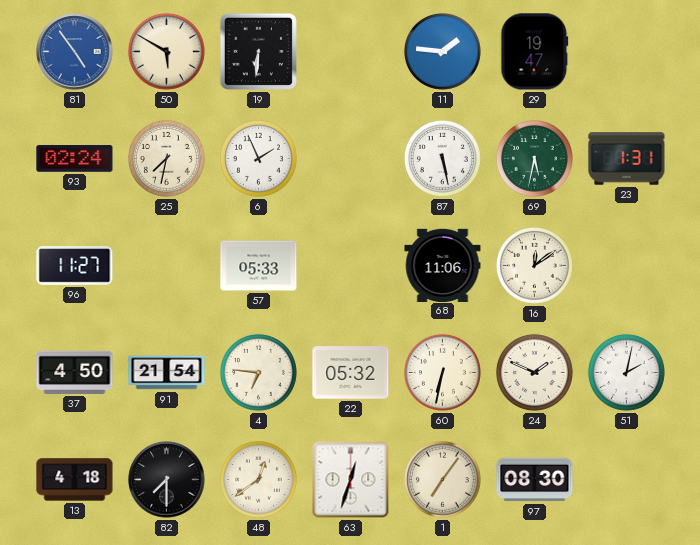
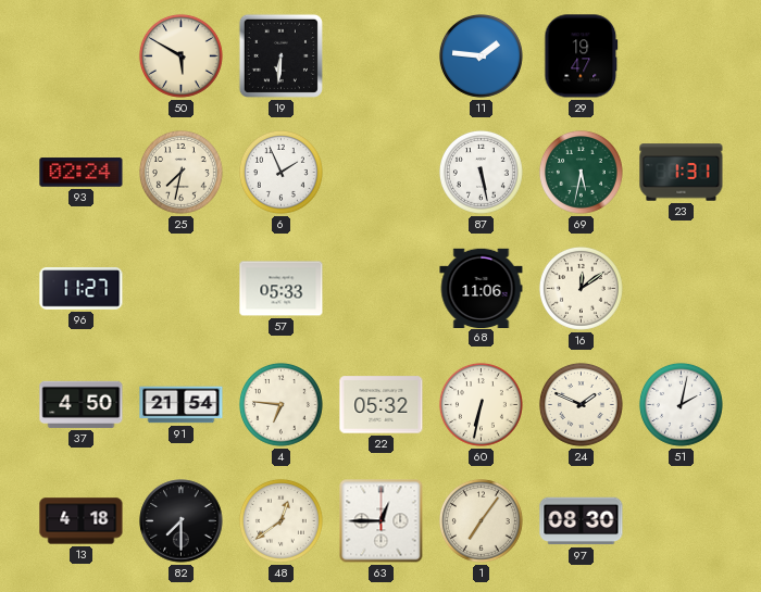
81: 4:54 -> none (75, 52)
63: 12:33 -> 12:45 (382, 521)
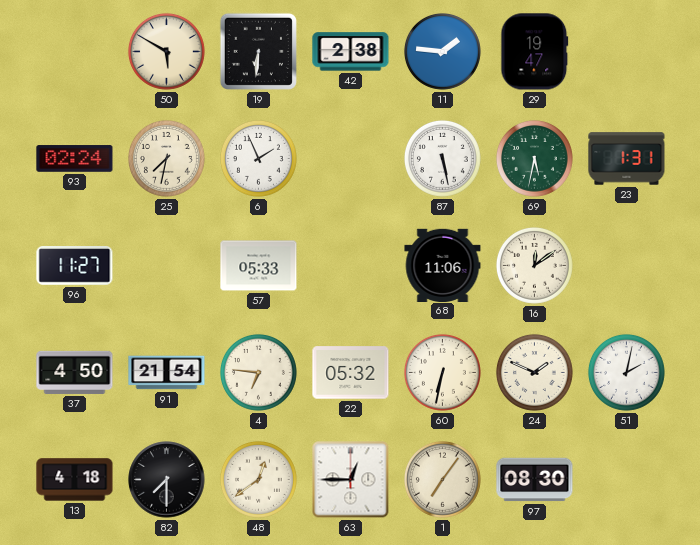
42: none -> 2:38 (351, 52)
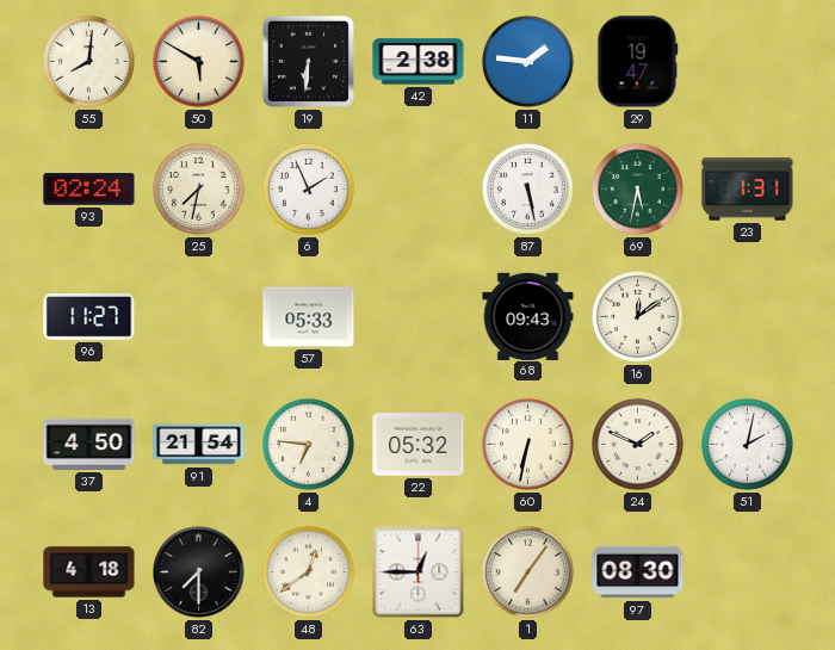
55: none -> 8:01 (88, 61)
68: 11:06 -> 09:43 (528, 316)
